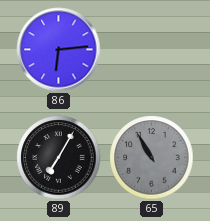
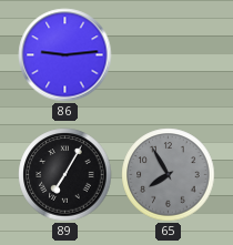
86: 6:14 -> 9:14 (65, 55)
65: 10:55 -> 7:55 (169, 175)
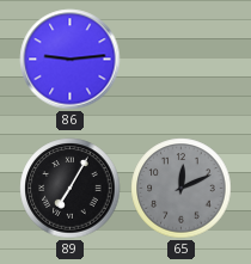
65: 7:55 -> 12:11 (182, 189)
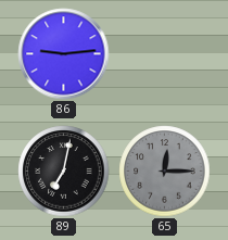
89: 7:05 -> 7:02 (64, 172)
65: 12:11 -> 12:15 (165, 172)
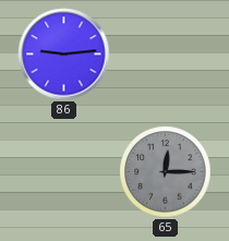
89: 7:02 -> none (64, 172)
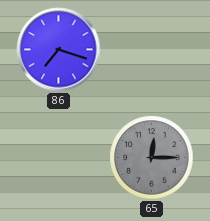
86: 9:14 -> 7:18 (59, 50)
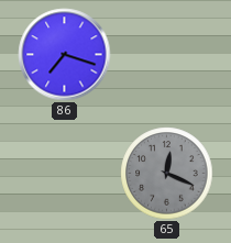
65: 12:15 -> 12:19 (167, 174)
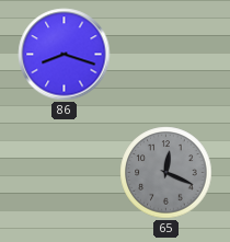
86: 7:18 -> 8:18 (65, 55)
